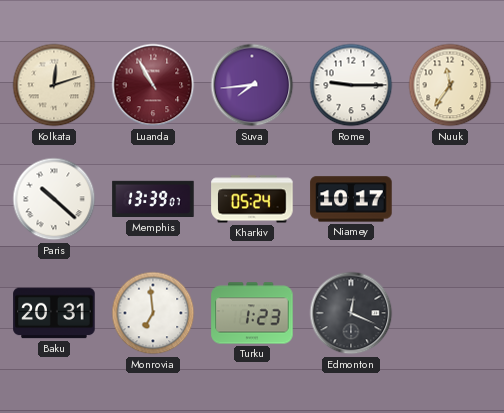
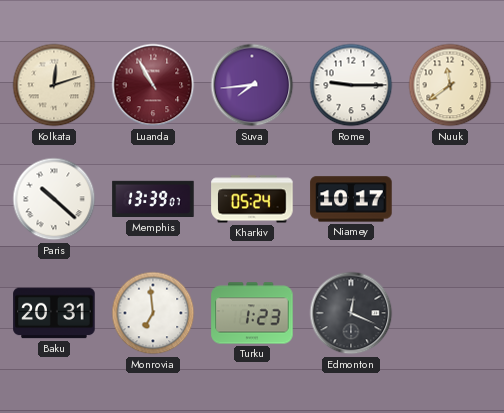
Nuuk: 11:36 -> 11:39 (450, 85)
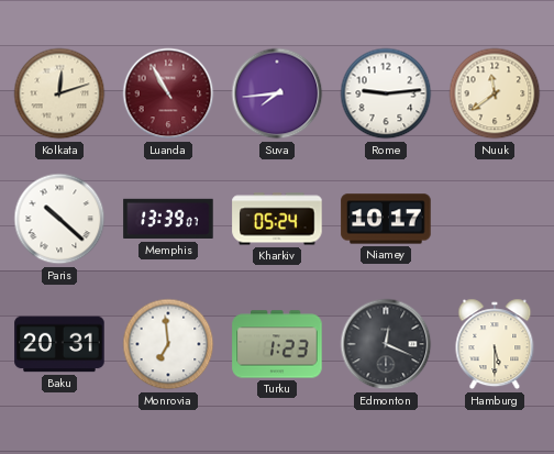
Rome: 9:15 -> 9:14 (386, 93)
Hamburg: none -> 5:30 (495, 344)
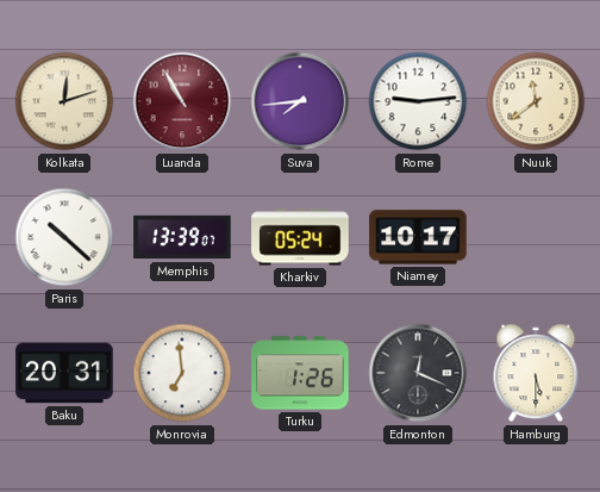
Turku: 1:23 -> 1:26 (300, 373)
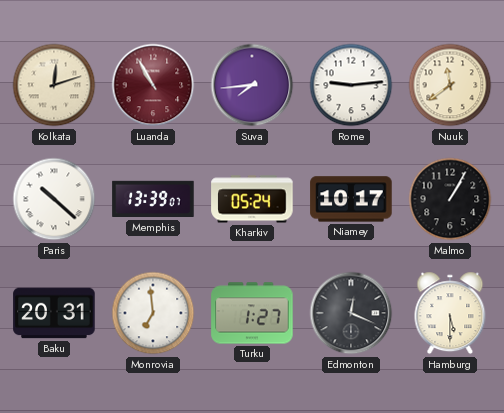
Malmo: none -> 1:05 (450, 199)
Turku: 1:26 -> 1:27 (252, 313)
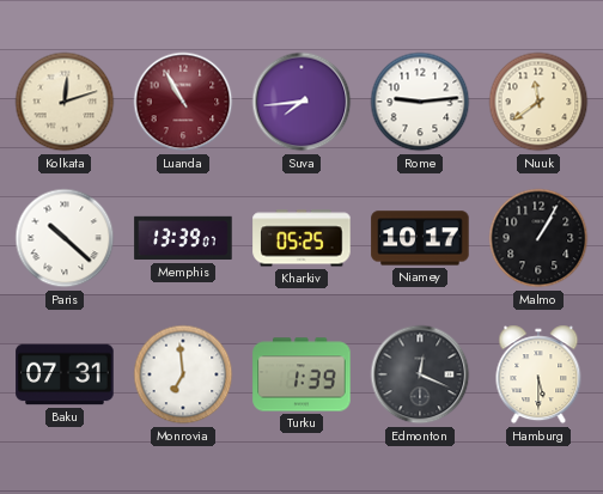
Kharkiv: 05:24 -> 05:25 (301, 238)
Baku: 20:31 -> 07:31 (65, 374)
Turku: 1:27 -> 1:39 (301, 374)
